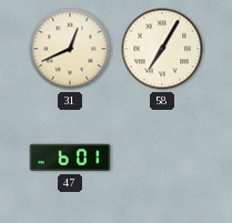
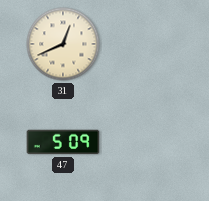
58: 7:05 -> none (162, 49)
47: 6:01 -> 5:09 (63, 142)
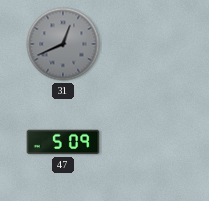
31 dial: cream -> grey (63, 44)
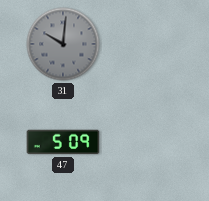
31: 12:41 -> 10:01 (63, 44)
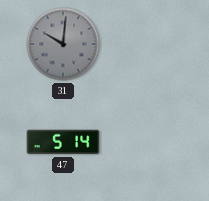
47: 5:09 -> 5:14 (63, 142)
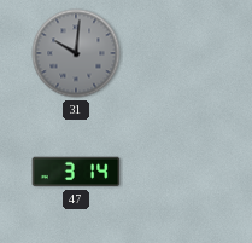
47: 5:14 -> 3:14 (76, 172)
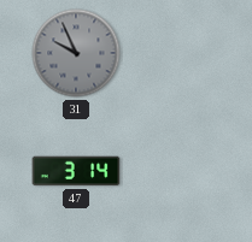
31: 10:01 -> 9:56 (76, 53)
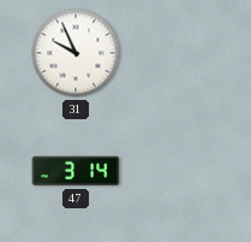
31 dial: grey -> white (76, 53)
